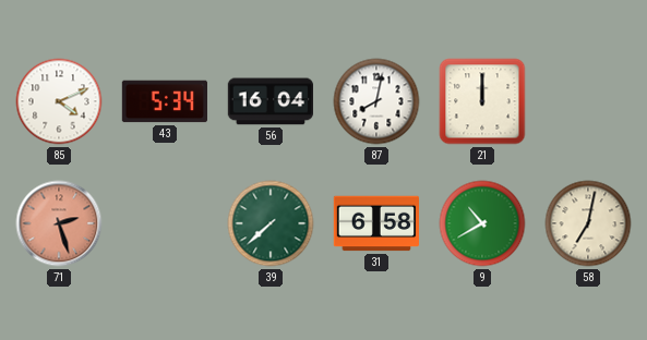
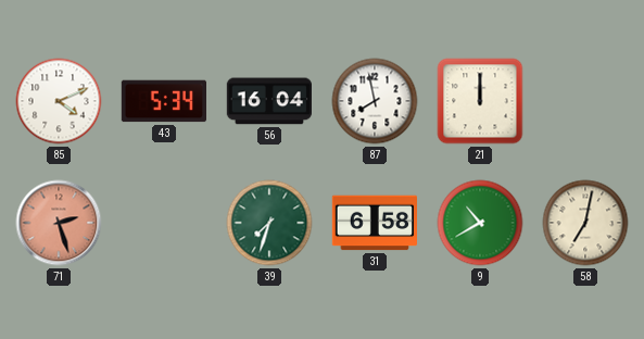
87: 8:02 -> 7:58 (375, 101)
39: 7:38 -> 7:33 (269, 223)
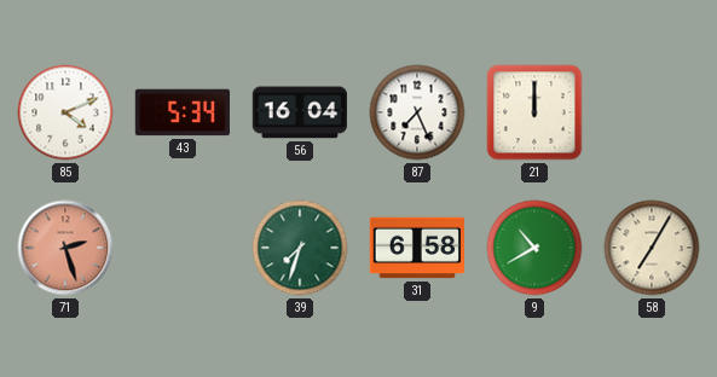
87: 7:58 -> 7:26 (417, 112)
58: 7:02 -> 7:05 (652, 248)
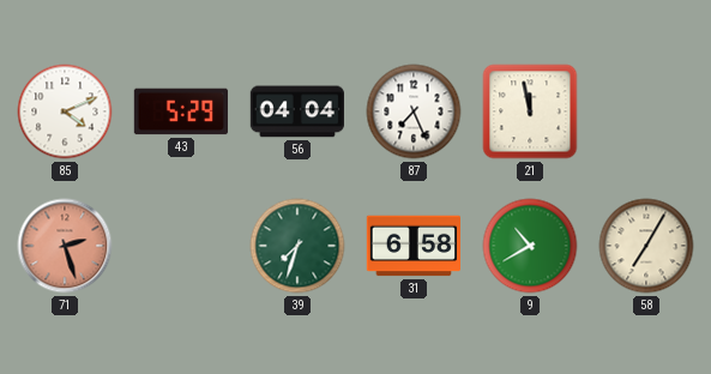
43: 5:34 -> 5:29 (180, 111)
56: 16:04 -> 04:04 (296, 111)
21: 12:00 -> 11:58 (530, 111)
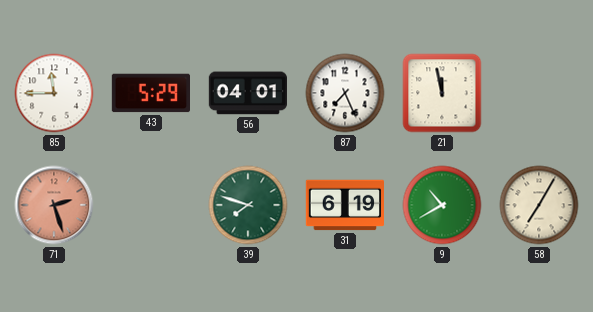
85: 4:11 -> 11:45 (54, 93)
56: 04:04 -> 04:01 (247, 93)
39: 7:33 -> 7:48 (248, 205)
31: 6:58 -> 6:19 (344, 205)
